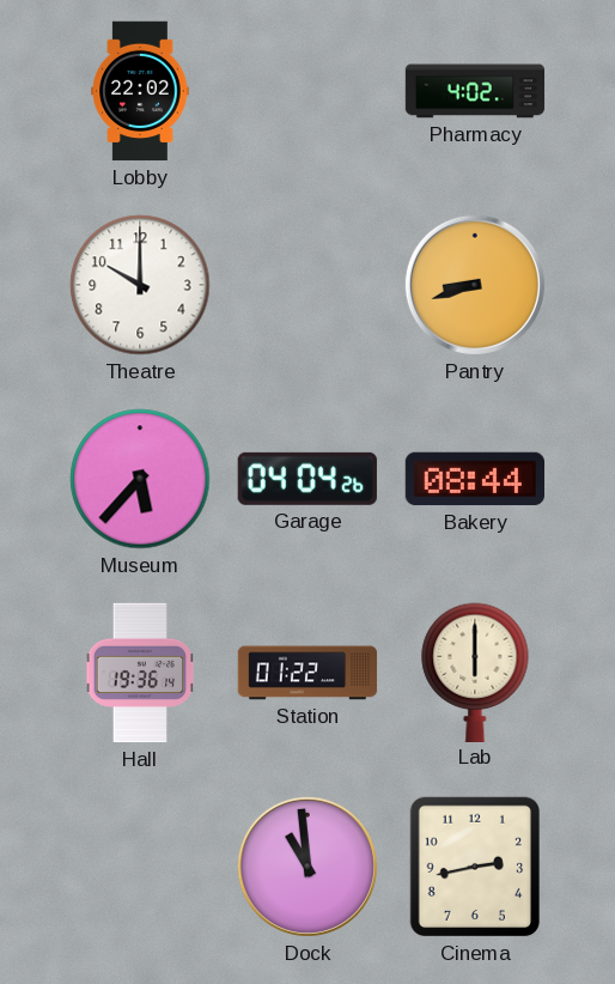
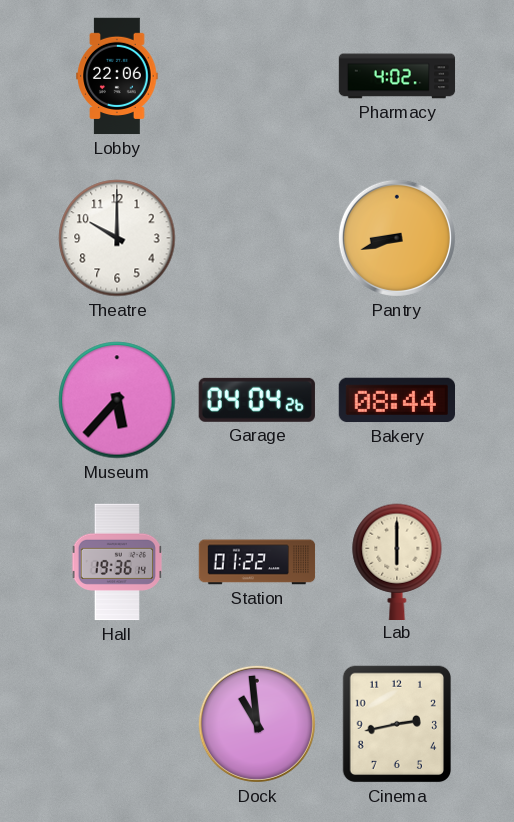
Lobby: 22:02 -> 22:06 (117, 76)
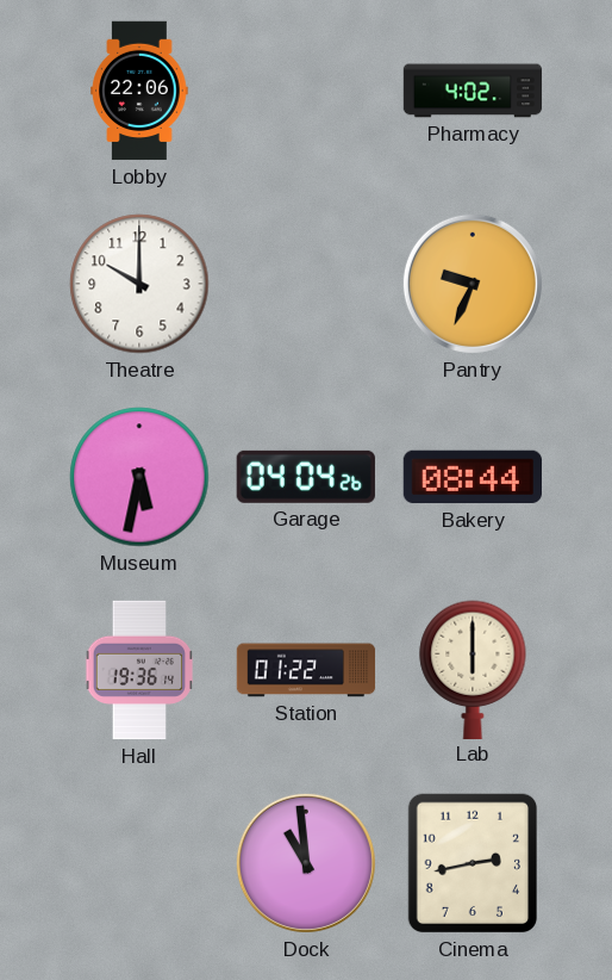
Pantry: 8:42 -> 9:34 (473, 284)
Museum: 5:37 -> 5:32 (139, 477)
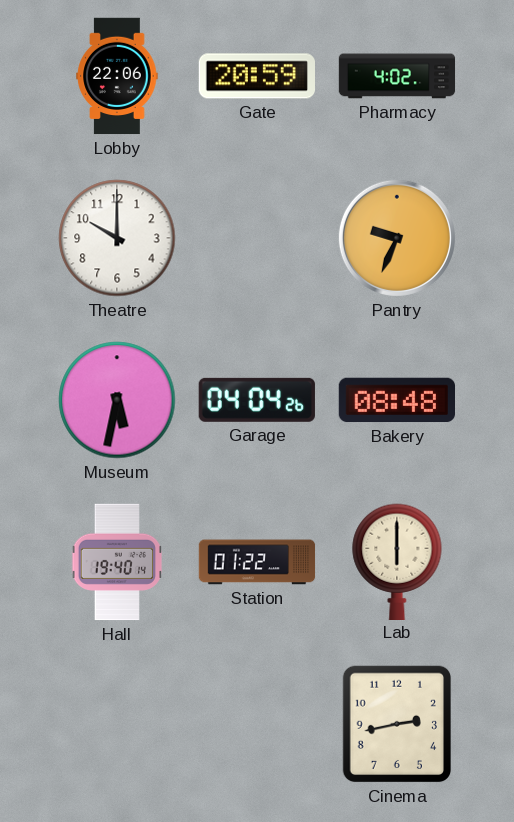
Gate: none -> 20:59 (256, 76)
Bakery: 08:44 -> 08:48 (396, 400)
Hall: 19:36 -> 19:40 (117, 562)
Dock: 10:59 -> none (306, 863)
